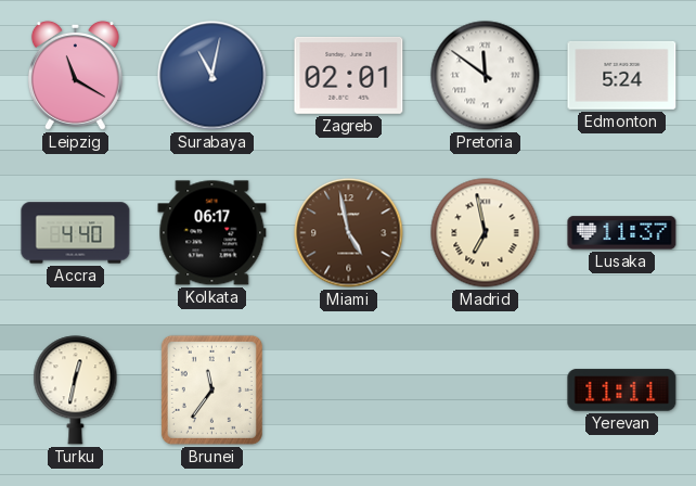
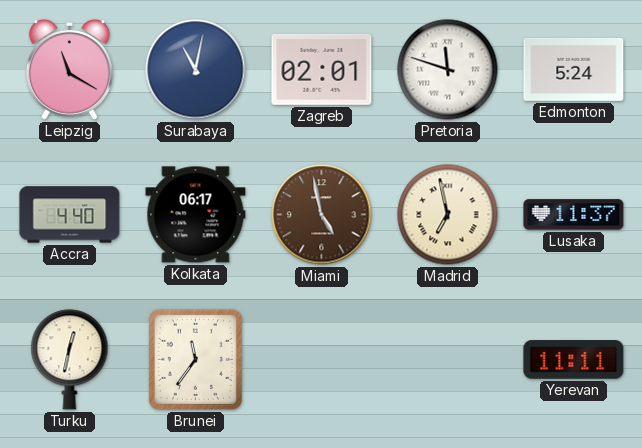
Pretoria: 11:51 -> 11:48 (448, 70)
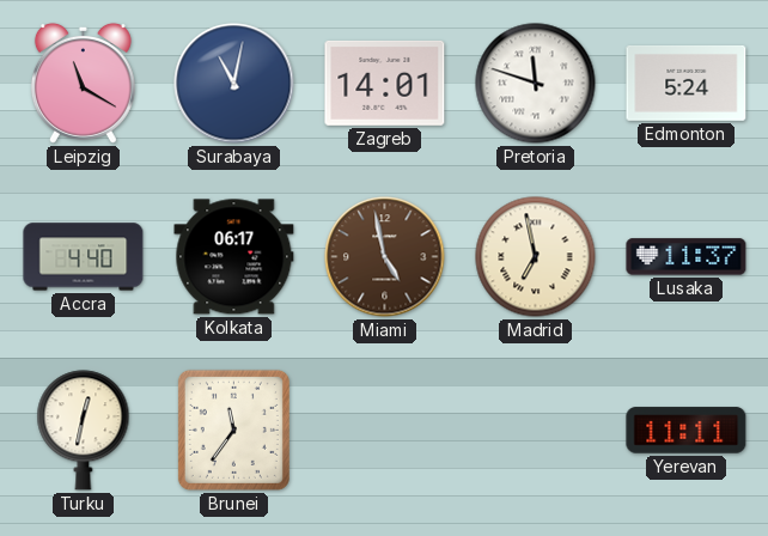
Zagreb: 02:01 -> 14:01 (385, 83)
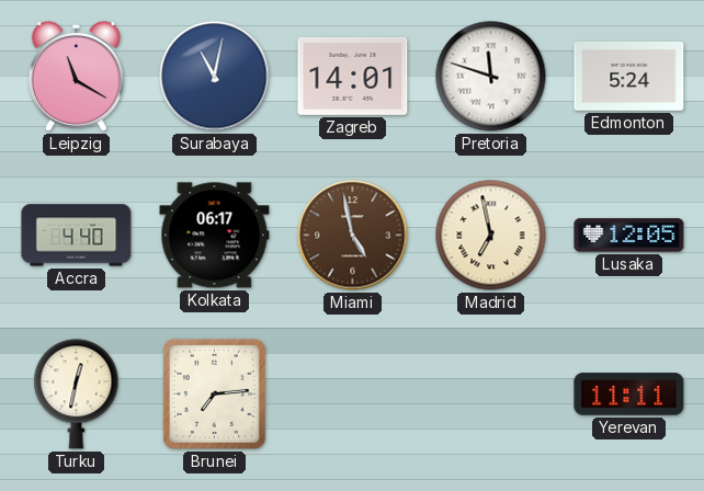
Lusaka: 11:37 -> 12:05 (629, 236)
Brunei: 11:36 -> 7:14 (214, 393)
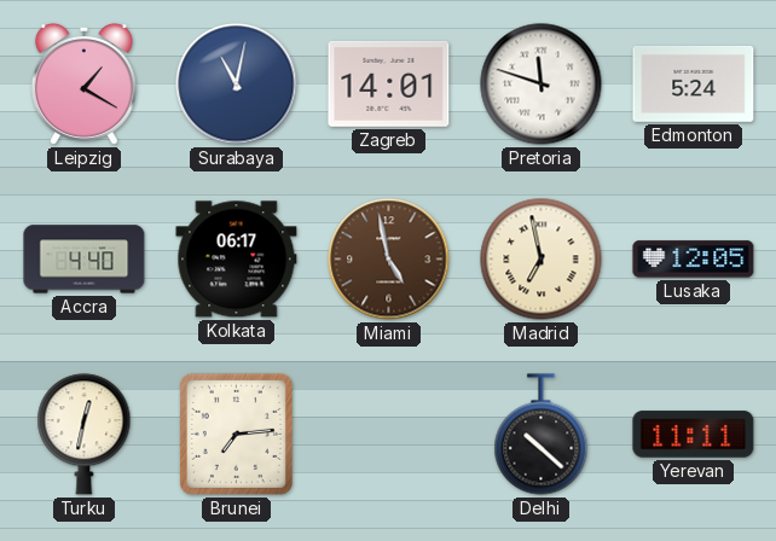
Leipzig: 11:20 -> 1:20 (83, 83)
Delhi: none -> 10:22 (542, 435)
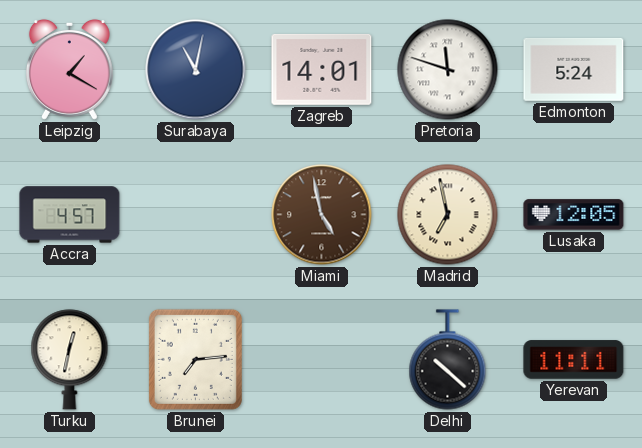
Accra: 4:40 -> 4:57 (70, 215)
Kolkata: 06:17 -> none (237, 260)
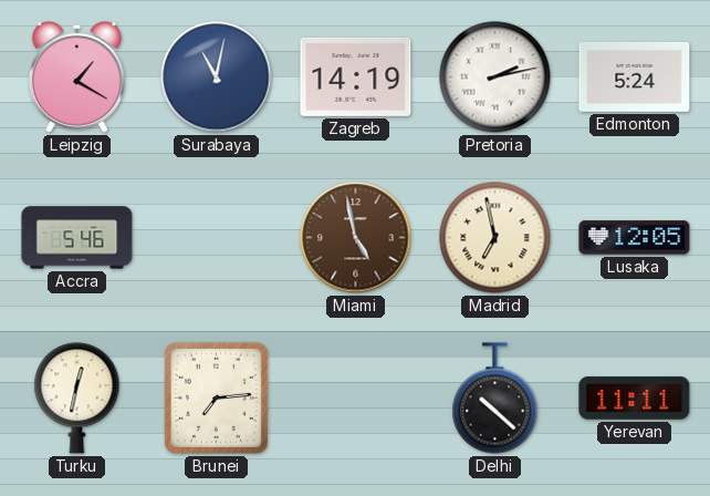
Zagreb: 14:01 -> 14:19 (356, 76)
Pretoria: 11:48 -> 2:13 (495, 77)
Accra: 4:57 -> 5:46 (77, 238)
